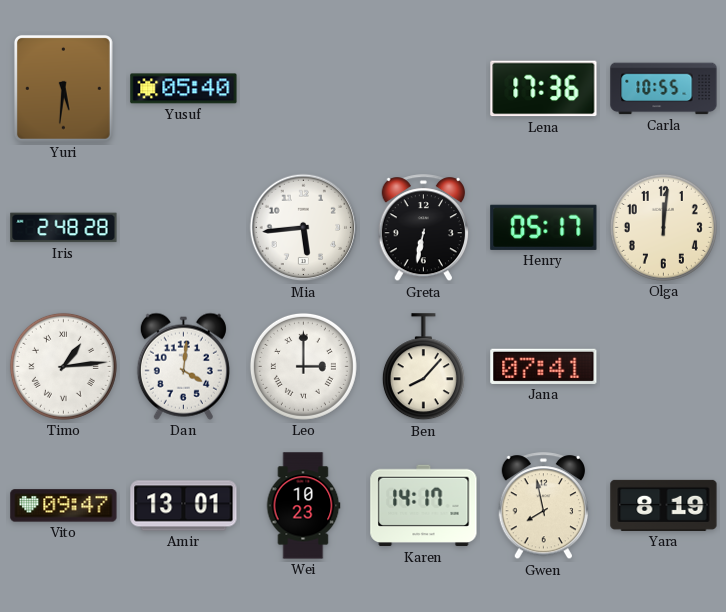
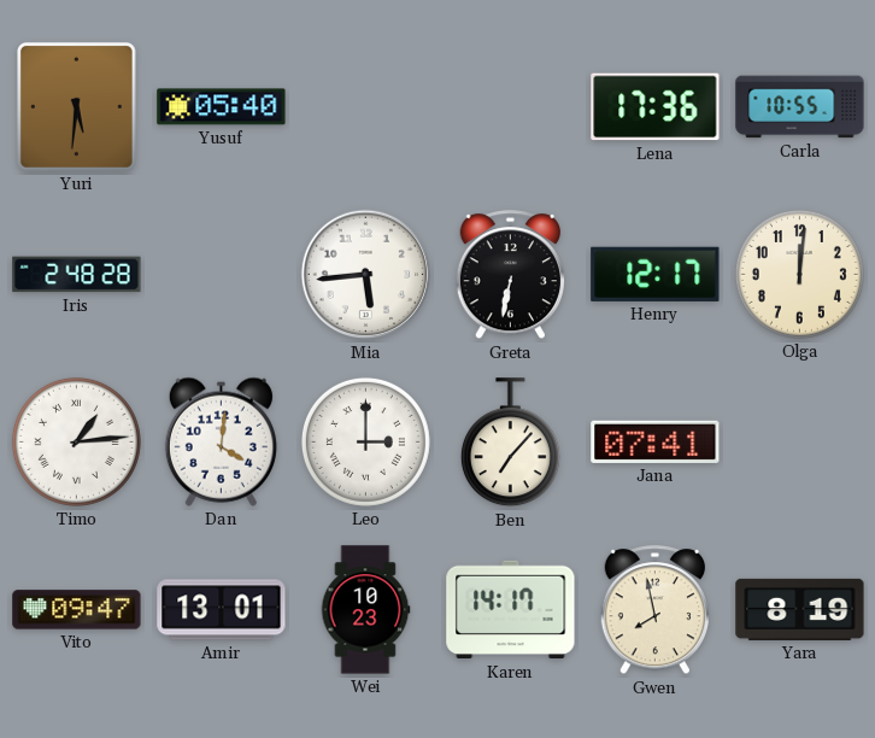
Henry: 05:17 -> 12:17 (656, 274)
Ben: 8:07 -> 7:07 (510, 443)
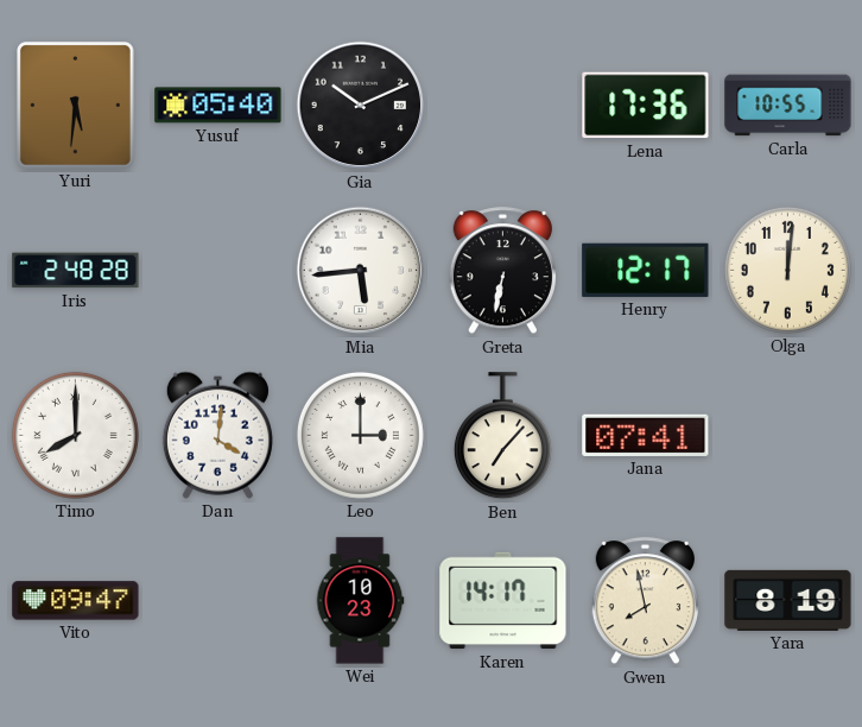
Gia: none -> 10:11 (361, 106)
Timo: 1:14 -> 8:00 (75, 435)
Amir: 13:01 -> none (222, 610)
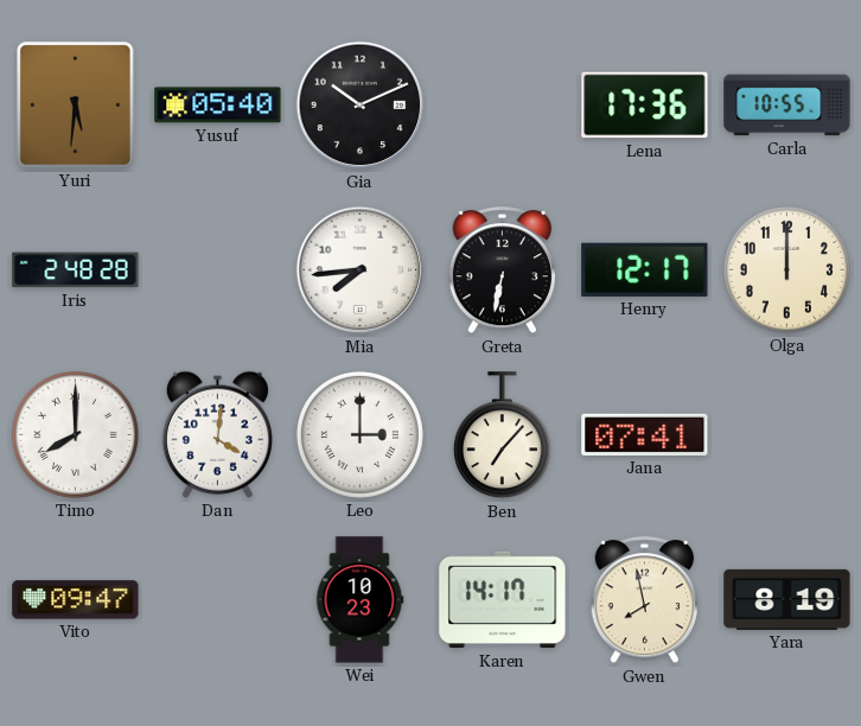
Mia: 5:44 -> 7:44 (361, 270)
Olga: 12:01 -> 12:00 (786, 269)
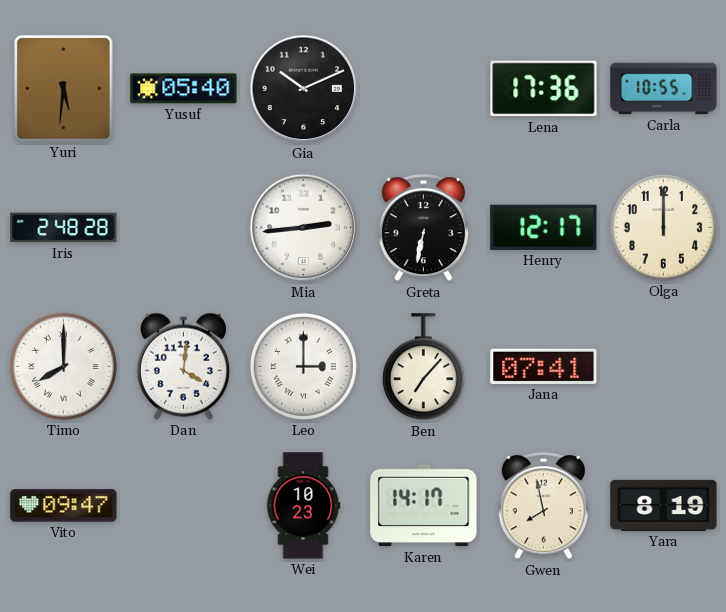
Mia: 7:44 -> 2:44 (304, 228)
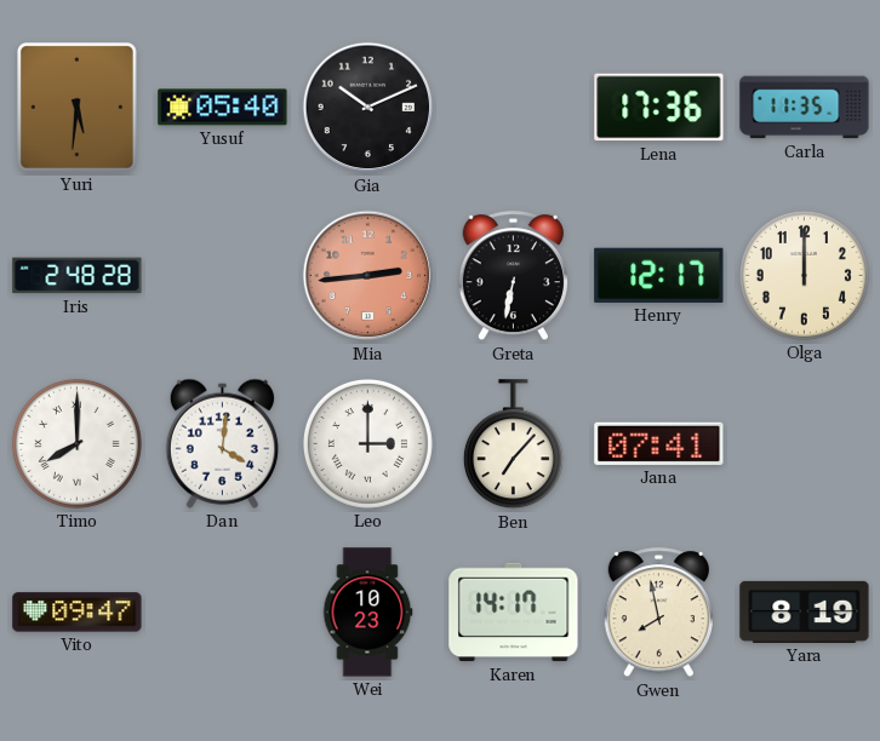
Carla: 10:55 -> 11:35 (805, 108)
Mia dial: white -> salmon (368, 276)
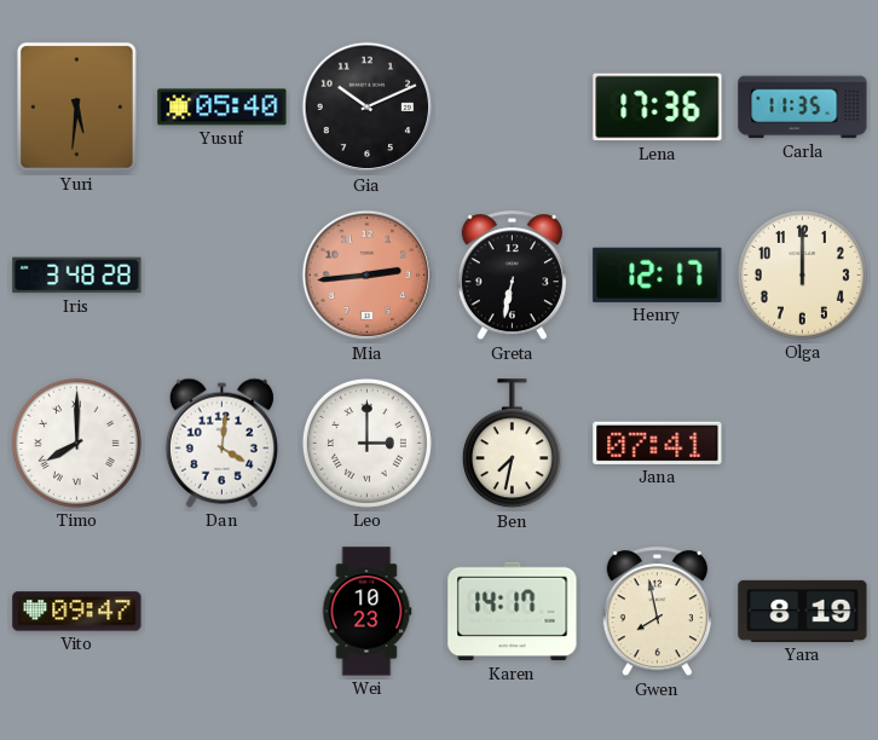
Iris: 2:48 -> 3:48 (77, 276)
Ben: 7:07 -> 7:32 (512, 444)
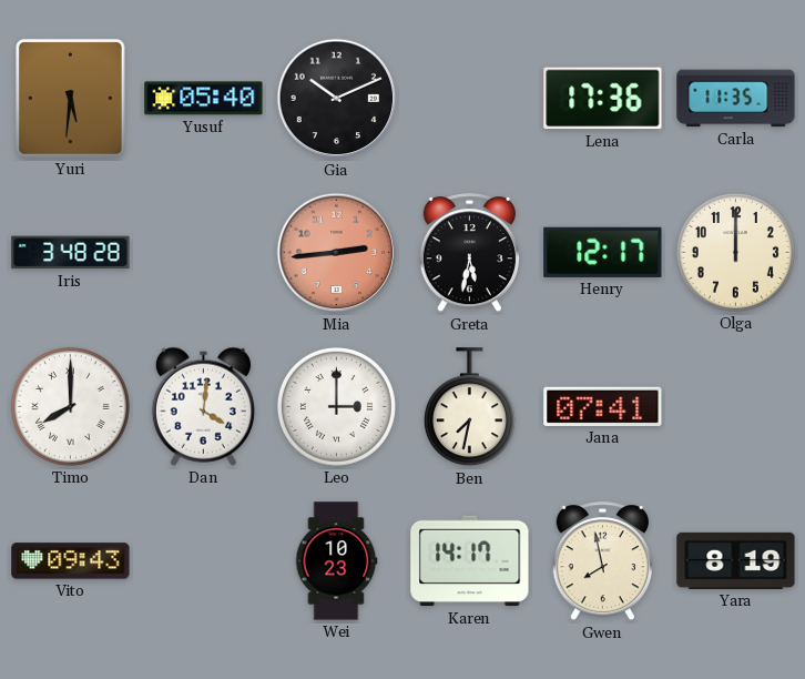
Greta: 6:32 -> 5:32 (469, 253)
Vito: 09:47 -> 09:43 (71, 561)
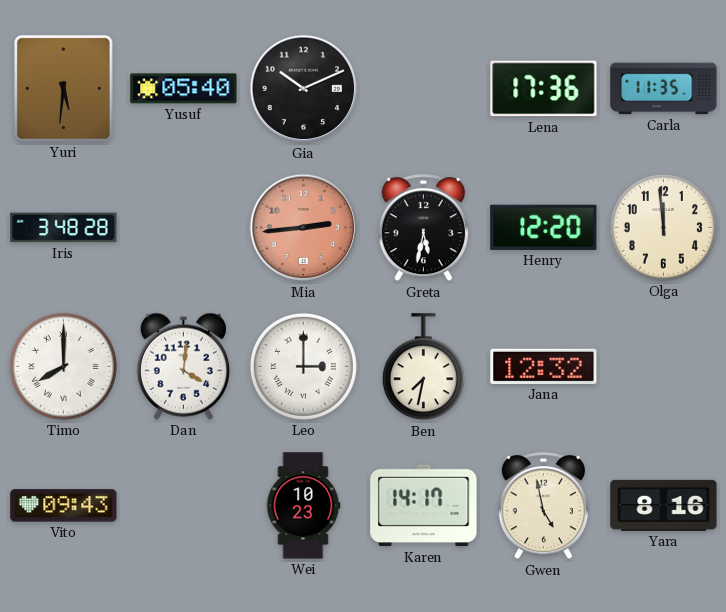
Henry: 12:17 -> 12:20 (544, 227)
Olga: 12:00 -> 11:59 (663, 227)
Jana: 07:41 -> 12:32 (544, 366)
Gwen: 7:58 -> 4:58 (543, 506)
Yara: 8:19 -> 8:16 (664, 505)
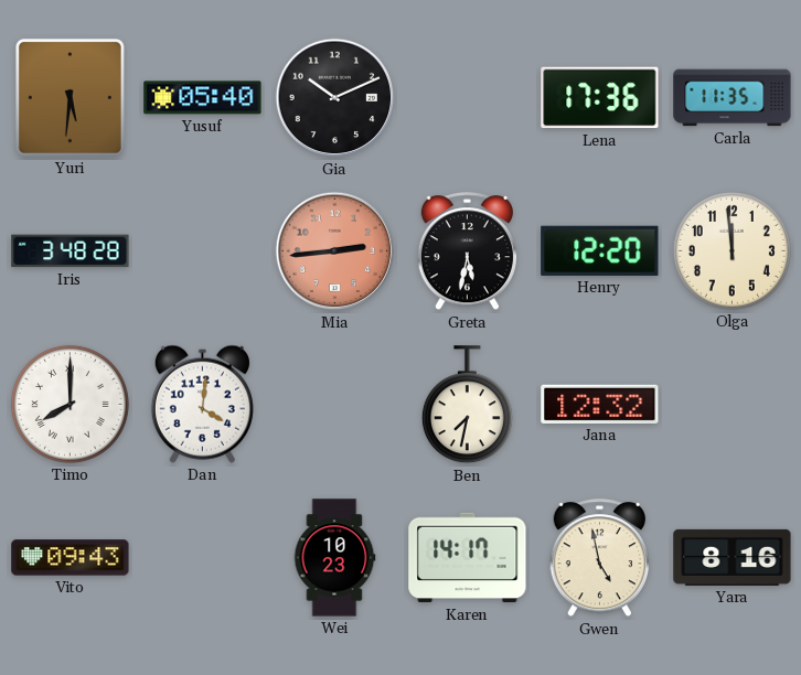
Leo: 3:00 -> none (303, 366)
